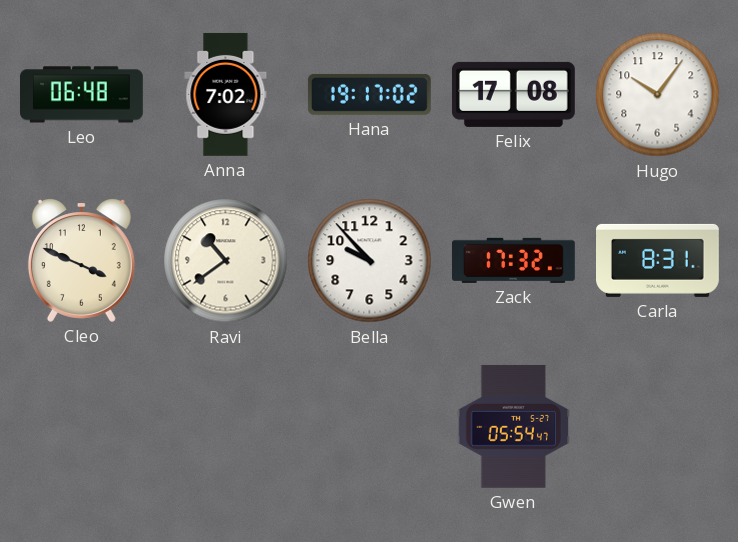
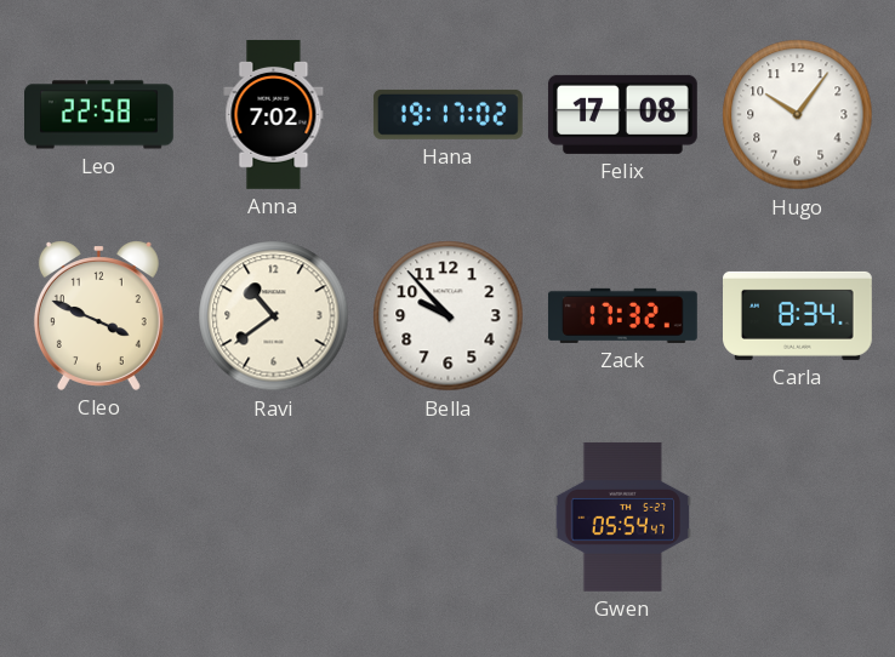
Leo: 06:48 -> 22:58 (99, 115)
Carla: 8:31 -> 8:34 (798, 315)
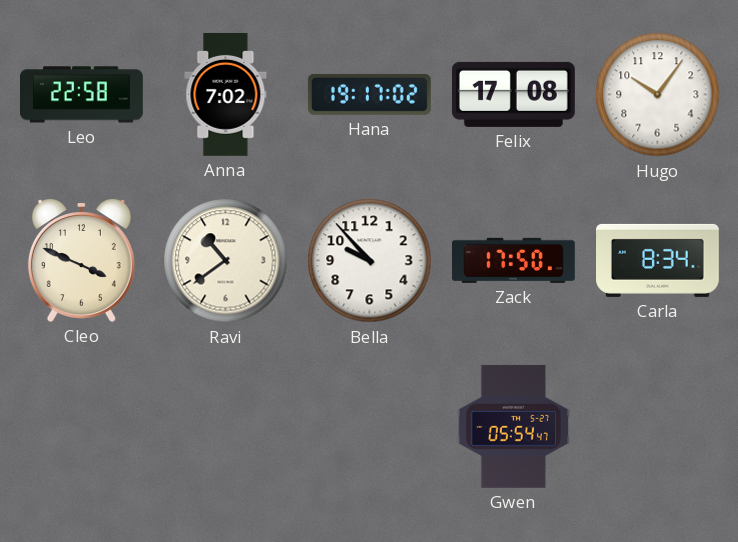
Zack: 17:32 -> 17:50 (513, 260)
